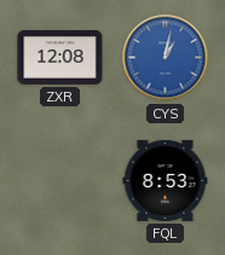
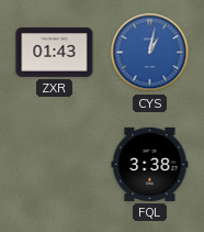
ZXR: 12:08 -> 01:43 (55, 52)
FQL: 8:53 -> 3:38 (150, 164)
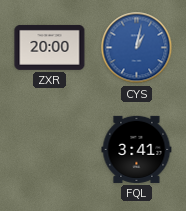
ZXR: 01:43 -> 20:00 (50, 47)
FQL: 3:38 -> 3:41 (137, 149)
